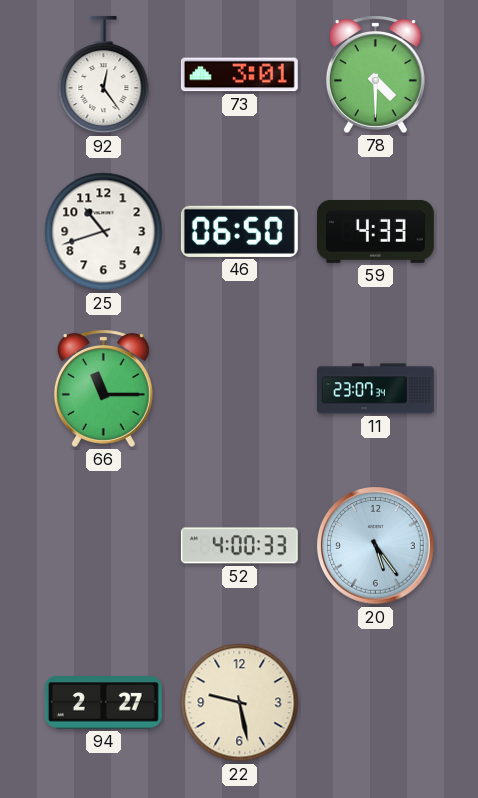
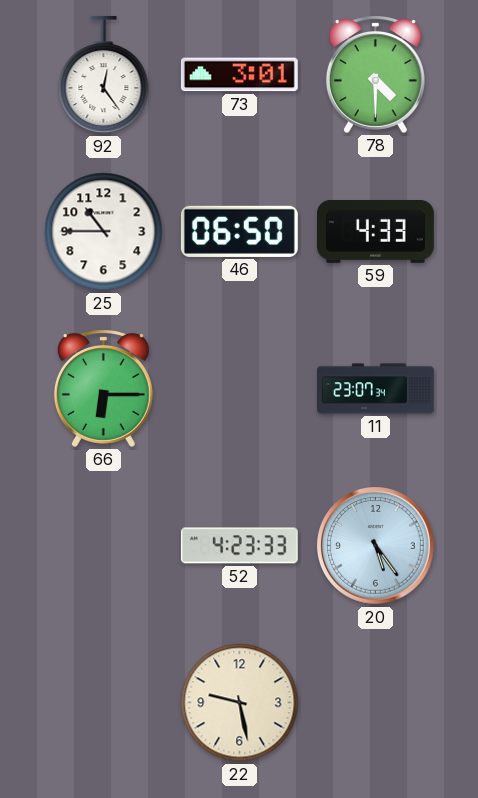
25: 10:42 -> 10:45 (104, 232)
66: 11:15 -> 6:15 (103, 388)
52: 4:00 -> 4:23 (239, 546)
94: 2:27 -> none (103, 703)
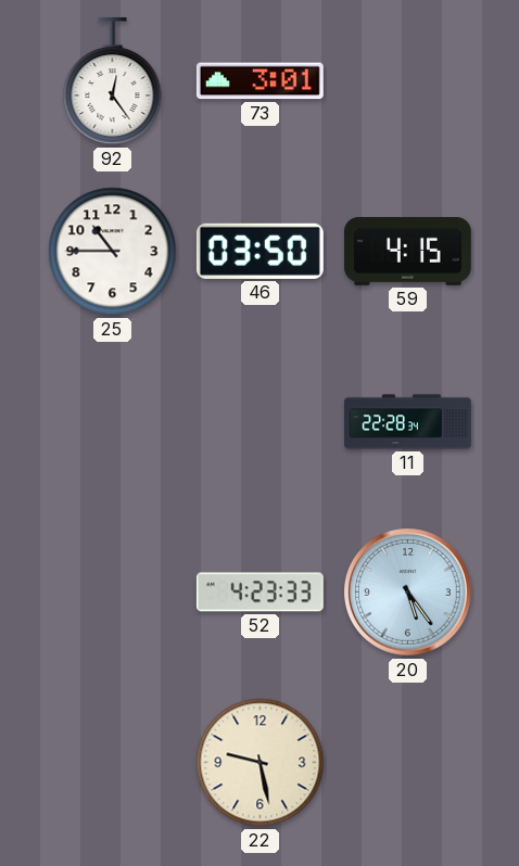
78: 4:30 -> none (375, 74)
46: 06:50 -> 03:50 (259, 251)
59: 4:33 -> 4:15 (407, 251)
66: 6:15 -> none (103, 388)
11: 23:07 -> 22:28 (408, 422)
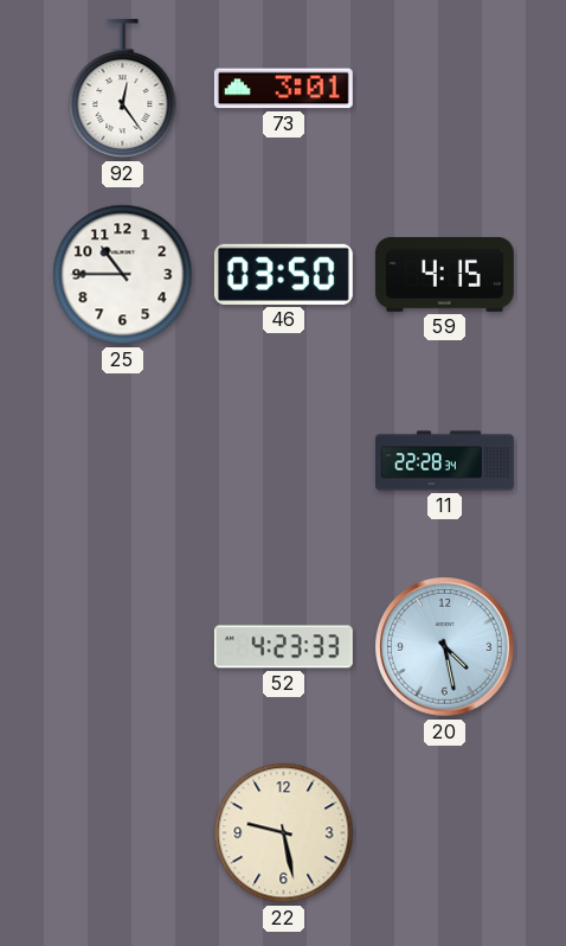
20: 5:24 -> 4:28 (445, 647)
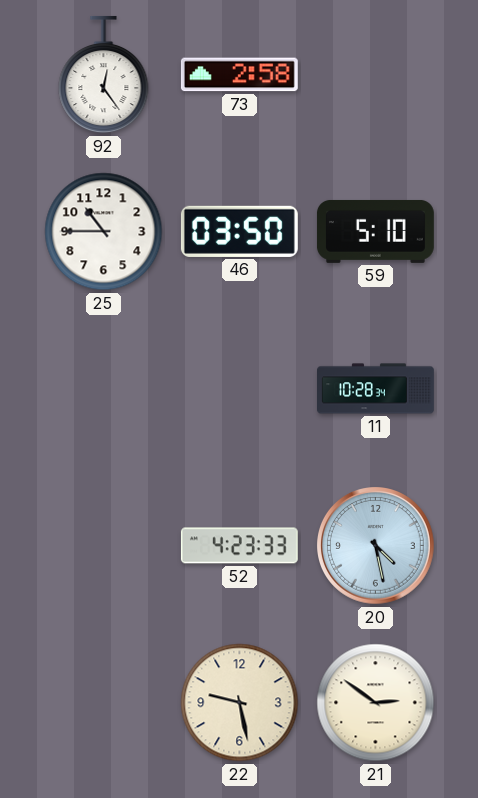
73: 3:01 -> 2:58 (239, 75)
59: 4:15 -> 5:10 (375, 231)
11: 22:28 -> 10:28 (376, 389)
21: none -> 2:51 (376, 703)
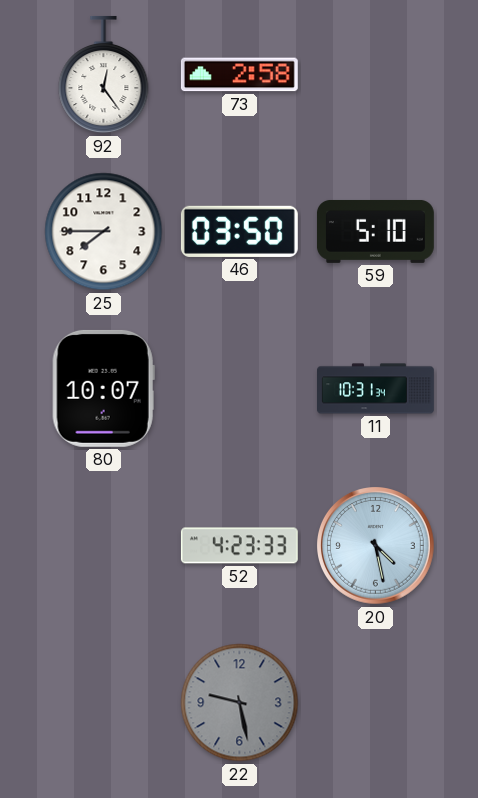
25: 10:45 -> 7:45 (104, 232)
80: none -> 10:07 (103, 388)
11: 10:28 -> 10:31 (376, 389)
22 dial: cream -> grey (240, 703)
21: 2:51 -> none (376, 703)
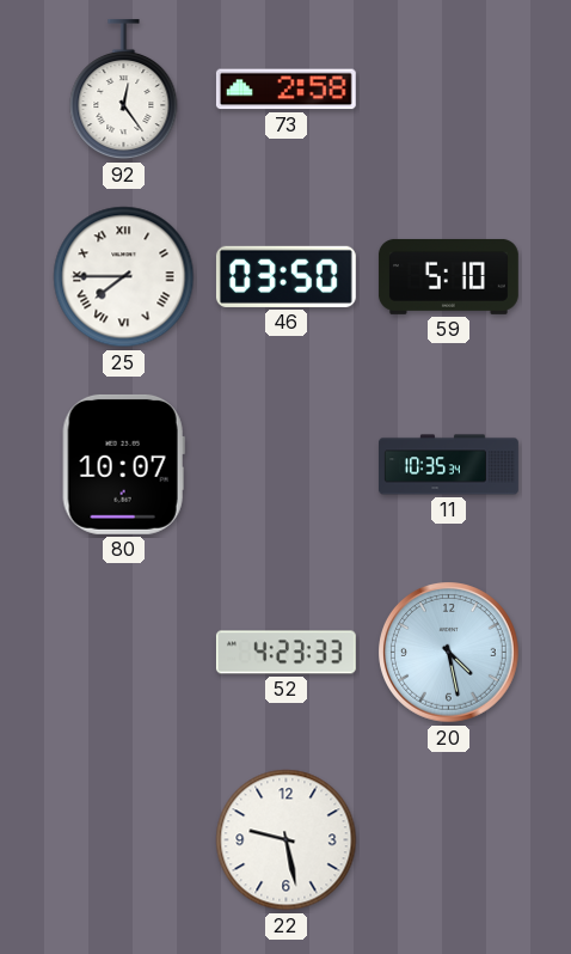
25 numerals: Arabic -> Roman (124, 277)
11: 10:31 -> 10:35 (449, 465)
22 dial: grey -> white (287, 840)
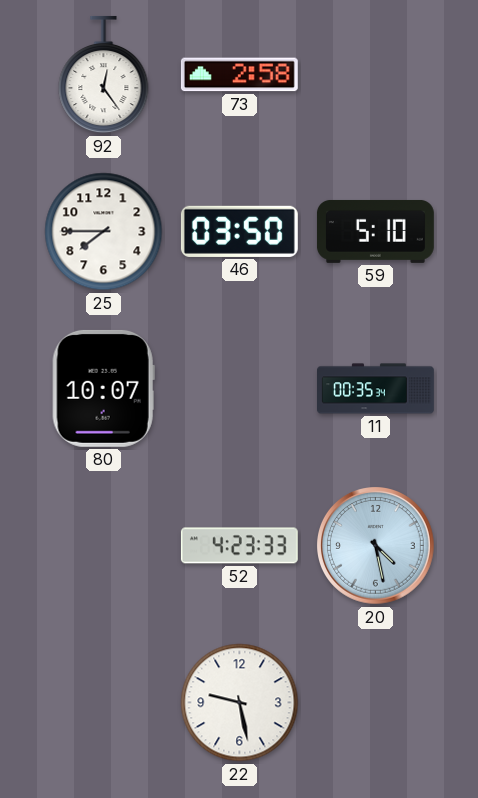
25 numerals: Roman -> Arabic (104, 232)
11: 10:35 -> 00:35 (376, 389)
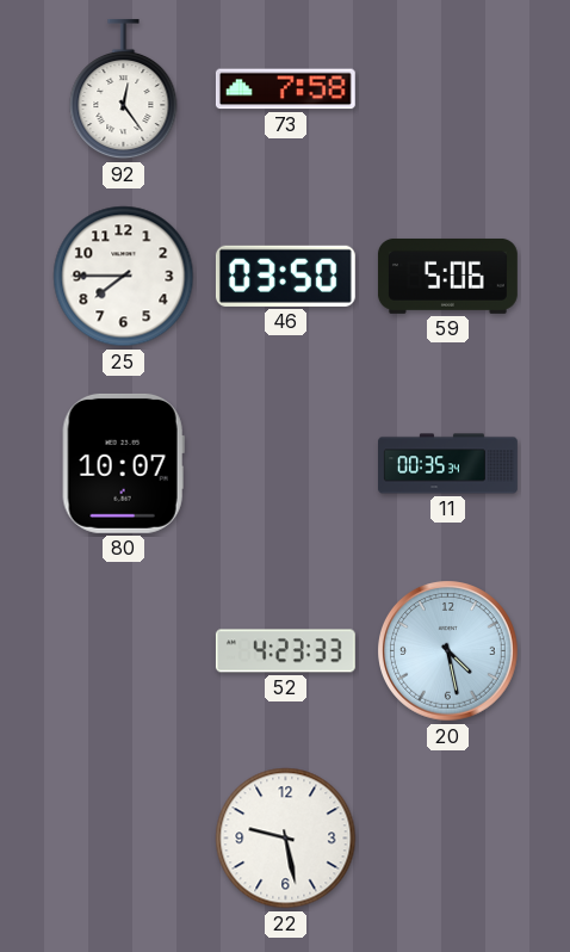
73: 2:58 -> 7:58 (285, 89)
59: 5:10 -> 5:06 (447, 276)
